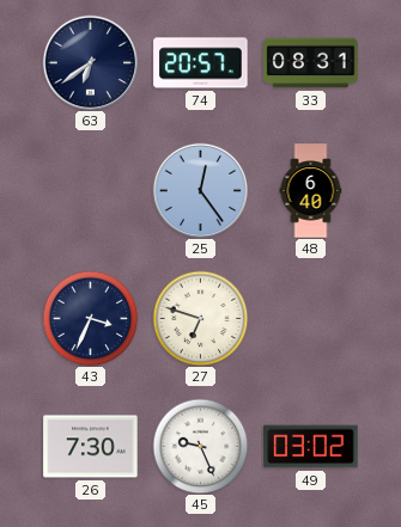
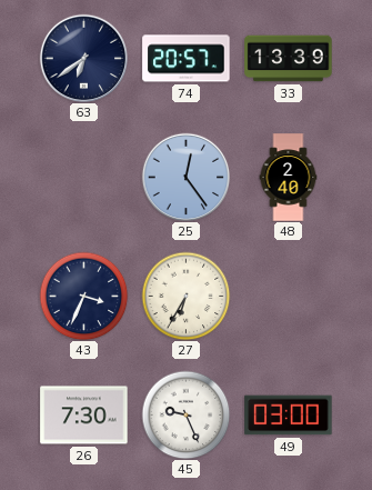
33: 08:31 -> 13:39 (289, 59)
48: 6:40 -> 2:40 (289, 178)
27: 6:48 -> 6:35 (185, 296)
49: 03:02 -> 03:00 (289, 416)
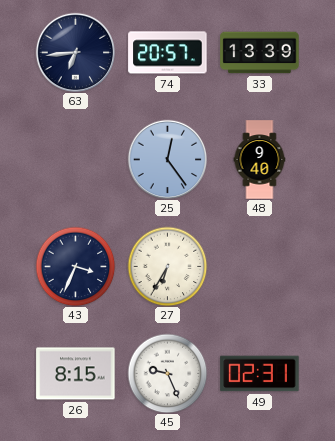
63: 6:39 -> 6:44 (75, 52)
48: 2:40 -> 9:40 (260, 160)
26: 7:30 -> 8:15 (76, 374)
49: 03:00 -> 02:31 (260, 374)
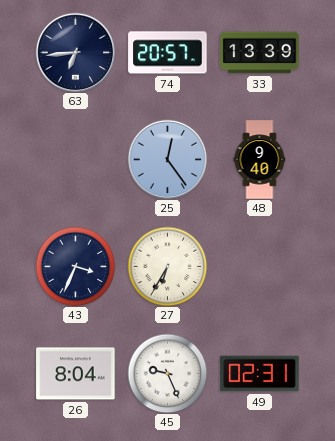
26: 8:15 -> 8:04 (76, 374)
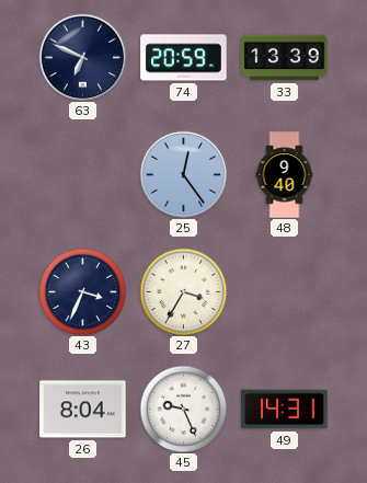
63: 6:44 -> 6:49 (82, 57)
74: 20:57 -> 20:59 (184, 58)
27: 6:35 -> 3:35 (183, 291)
49: 02:31 -> 14:31 (285, 410)
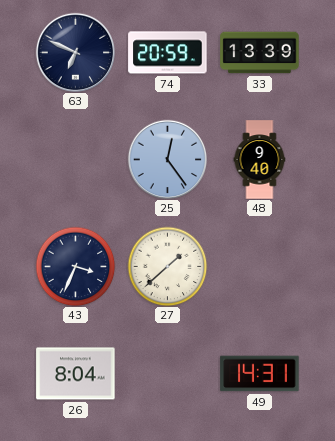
27: 3:35 -> 1:38 (167, 266)
45: 9:26 -> none (183, 409)
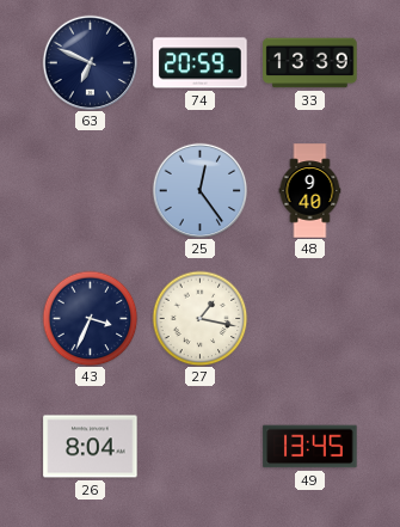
27: 1:38 -> 1:17 (199, 318)
49: 14:31 -> 13:45 (310, 447)
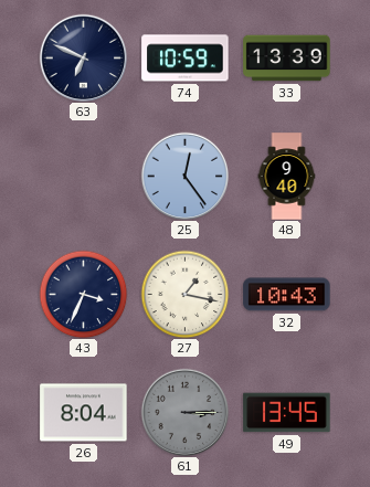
74: 20:59 -> 10:59 (186, 59)
32: none -> 10:43 (287, 295)
61: none -> 3:15 (184, 412)
